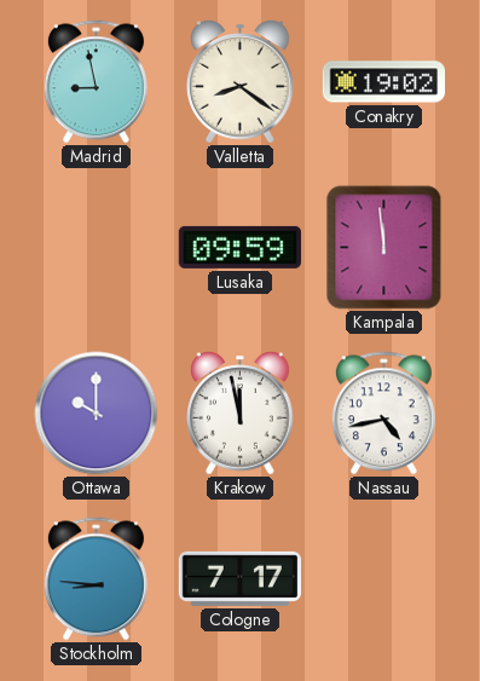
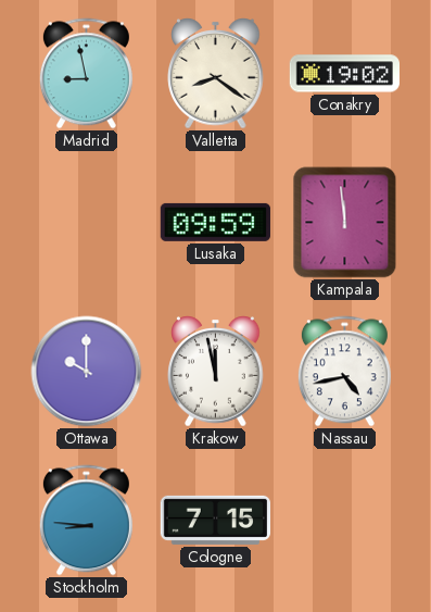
Cologne: 7:17 -> 7:15 (215, 520)
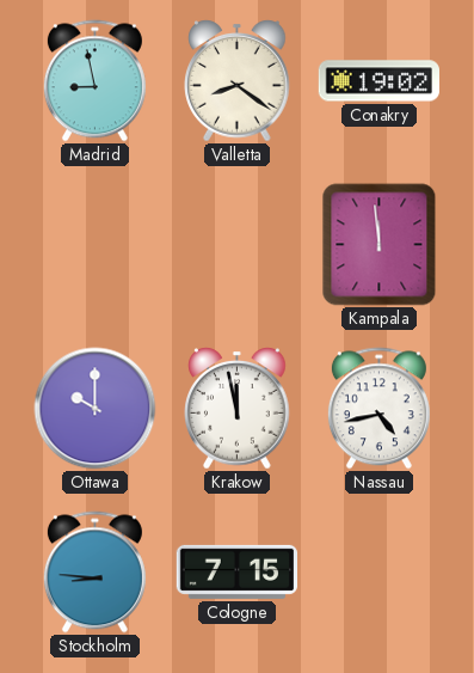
Lusaka: 09:59 -> none (215, 222)
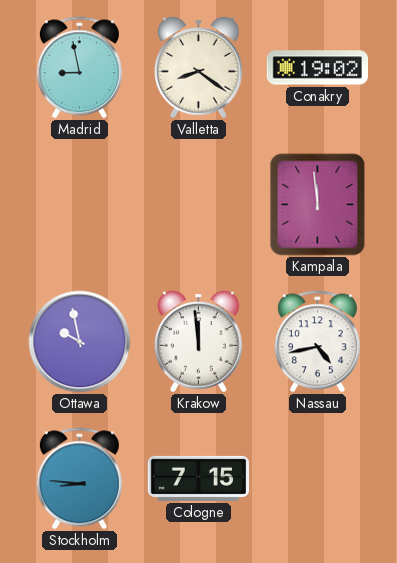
Ottawa: 10:00 -> 9:58 (80, 342)
Krakow: 11:58 -> 11:59 (199, 342)
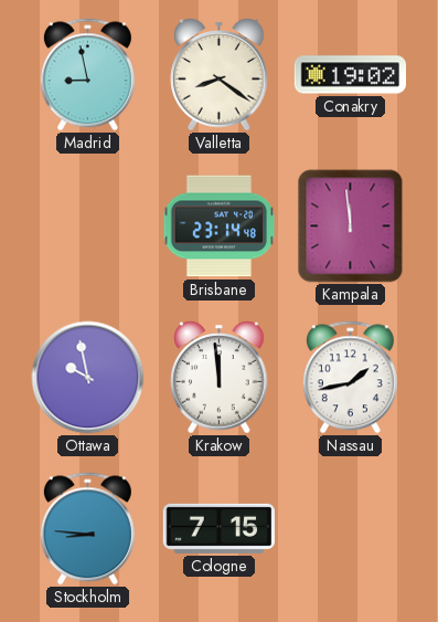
Brisbane: none -> 23:14 (218, 226)
Nassau: 4:43 -> 1:43 (350, 378)
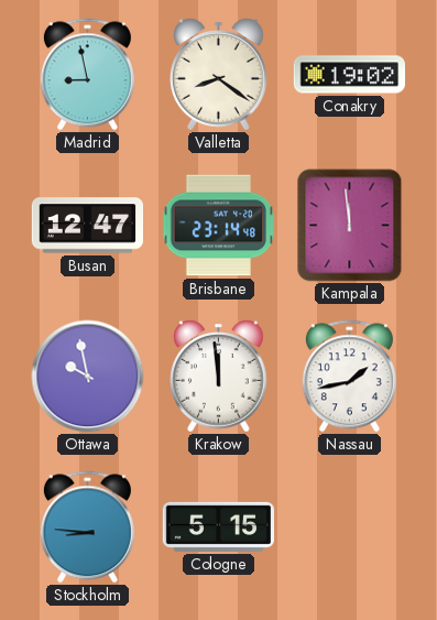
Busan: none -> 12:47 (87, 226)
Cologne: 7:15 -> 5:15 (218, 526)
